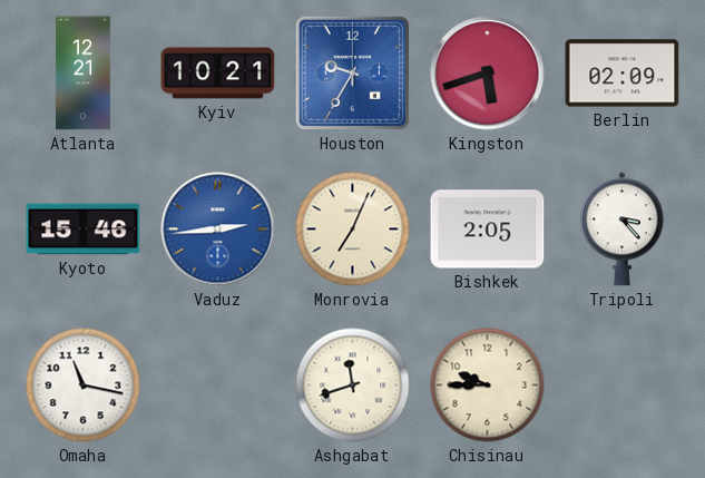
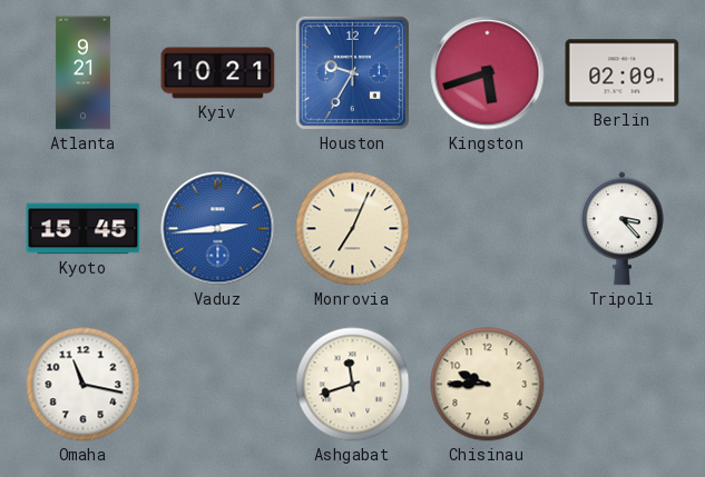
Atlanta: 12:21 -> 9:21 (82, 73)
Kyoto: 15:46 -> 15:45 (84, 229)
Bishkek: 2:05 -> none (488, 230)
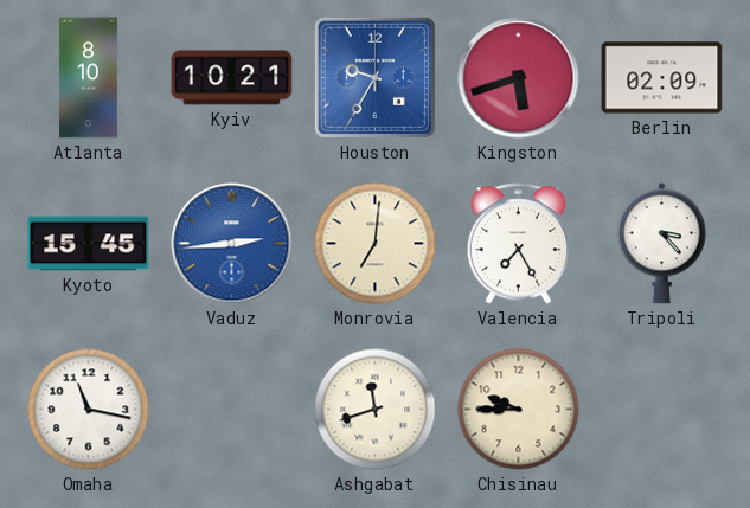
Atlanta: 9:21 -> 8:10 (88, 78)
Monrovia: 7:04 -> 7:01 (376, 244)
Valencia: none -> 7:25 (519, 244)
